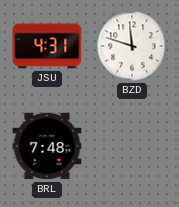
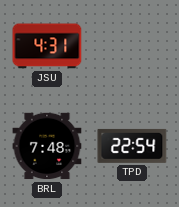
BZD: 11:48 -> none (132, 46)
TPD: none -> 22:54 (132, 146)
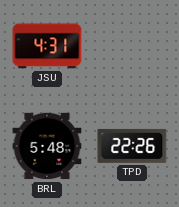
BRL: 7:48 -> 5:48 (47, 146)
TPD: 22:54 -> 22:26 (132, 146)
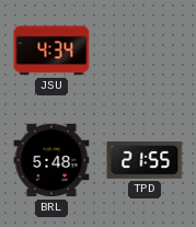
JSU: 4:31 -> 4:34 (51, 50)
TPD: 22:26 -> 21:55 (145, 160)
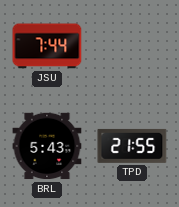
JSU: 4:34 -> 7:44 (47, 46)
BRL: 5:48 -> 5:43 (47, 146)
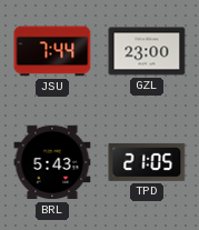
GZL: none -> 23:00 (147, 51)
TPD: 21:55 -> 21:05 (147, 162)
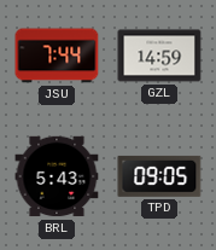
GZL: 23:00 -> 14:59 (159, 56)
TPD: 21:05 -> 09:05 (159, 176)
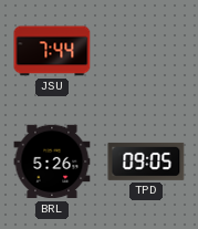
GZL: 14:59 -> none (159, 56)
BRL: 5:43 -> 5:26 (52, 162)
